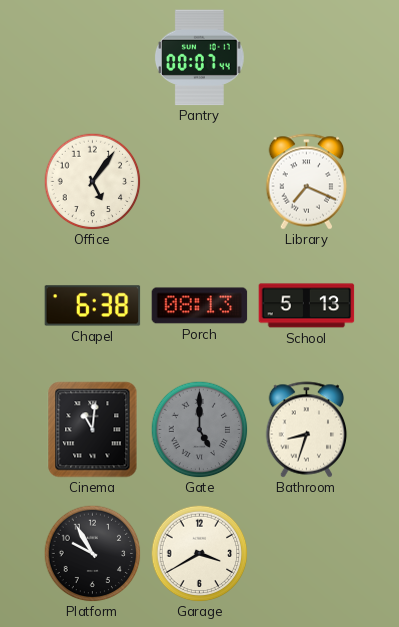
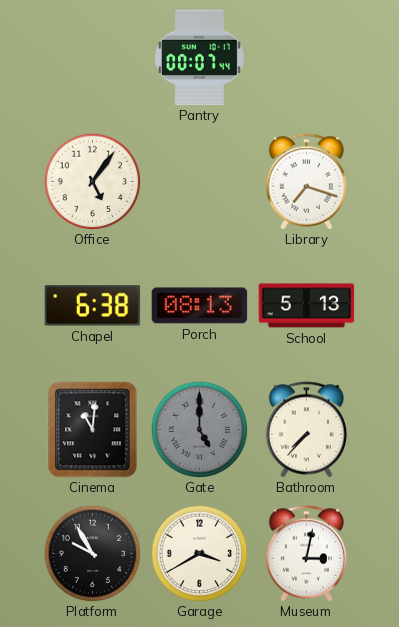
Library: 7:19 -> 7:18 (307, 182)
Bathroom: 8:33 -> 7:37 (307, 430)
Museum: none -> 3:02 (307, 554)
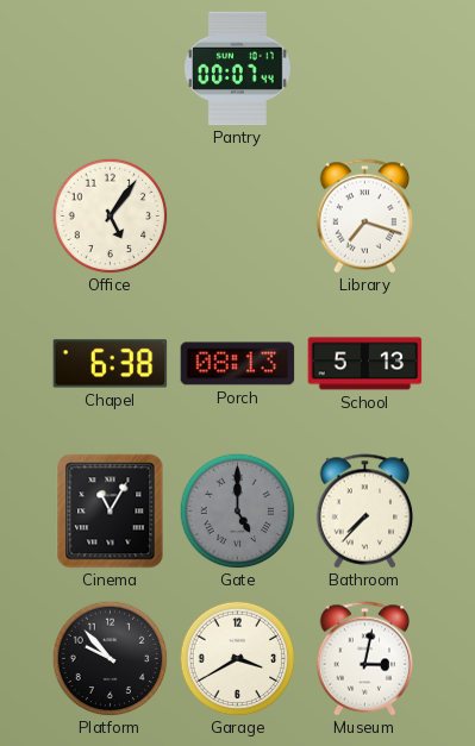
Cinema: 11:01 -> 11:05 (111, 512)
Platform: 9:55 -> 9:53 (110, 658)
